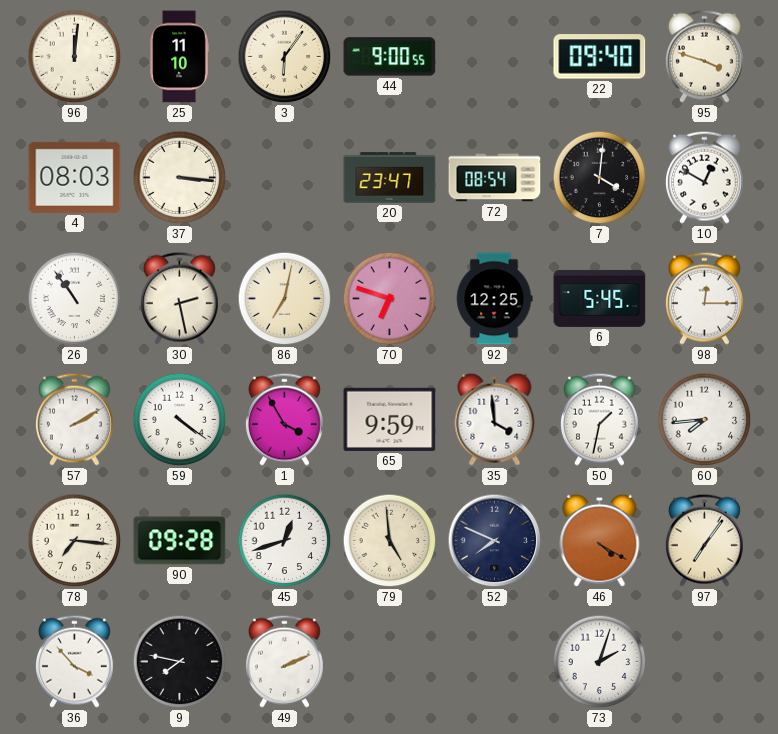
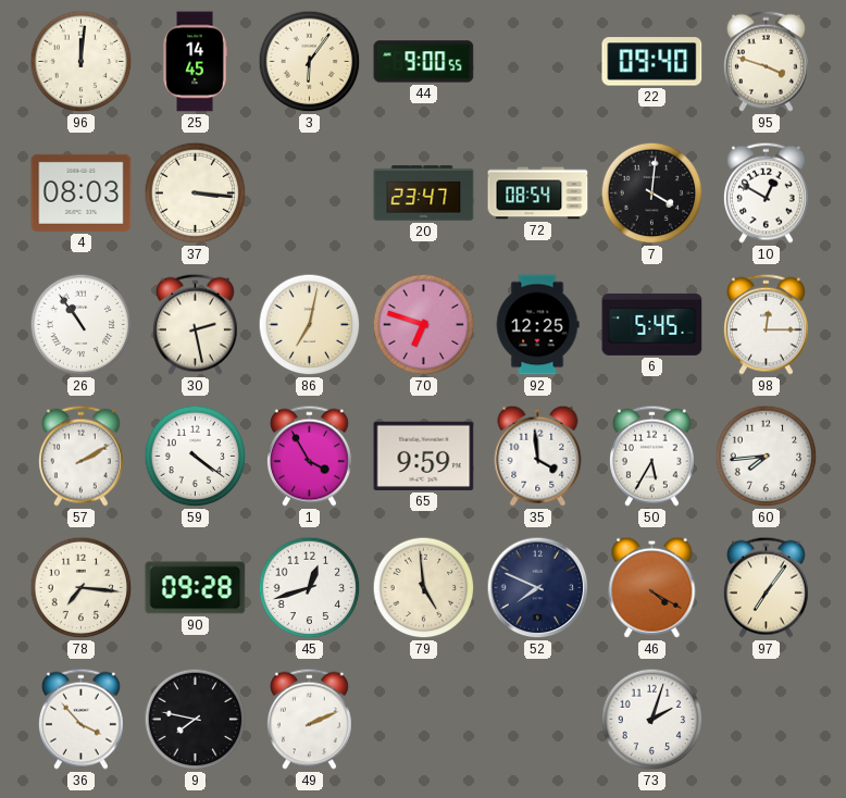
25: 11:10 -> 14:45 (195, 62)
50: 1:32 -> 5:35 (651, 456)
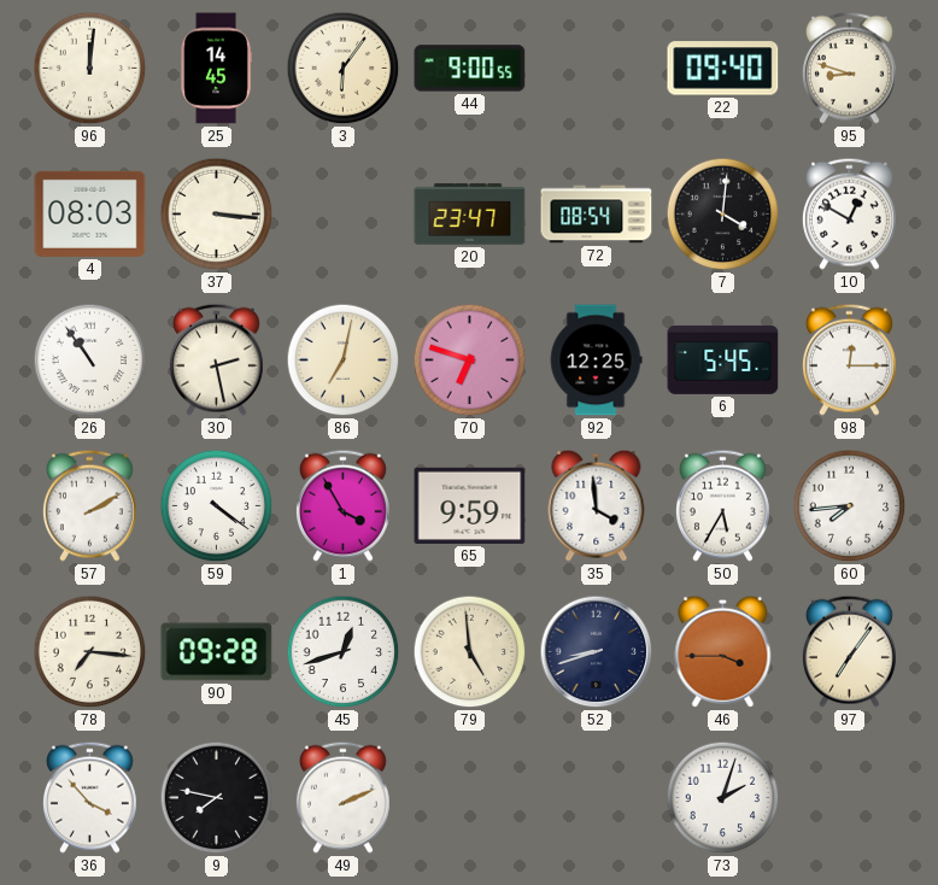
95: 3:48 -> 8:48 (849, 68)
52: 7:49 -> 8:42 (597, 652)
46: 4:20 -> 3:45 (723, 651)
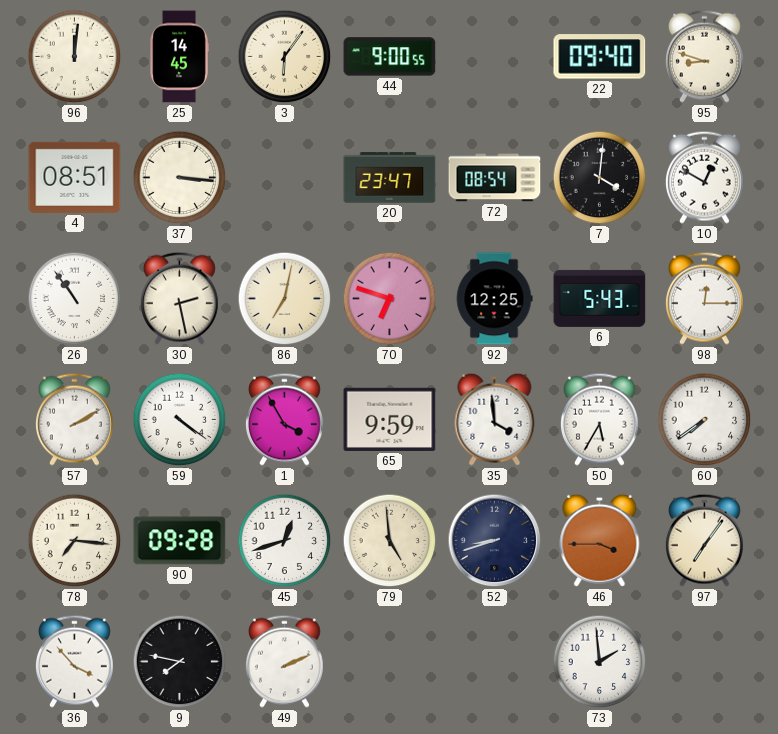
4: 08:03 -> 08:51 (75, 177)
6: 5:45 -> 5:43 (600, 298)
60: 7:44 -> 7:39 (705, 420)
73: 2:03 -> 1:59 (600, 662)
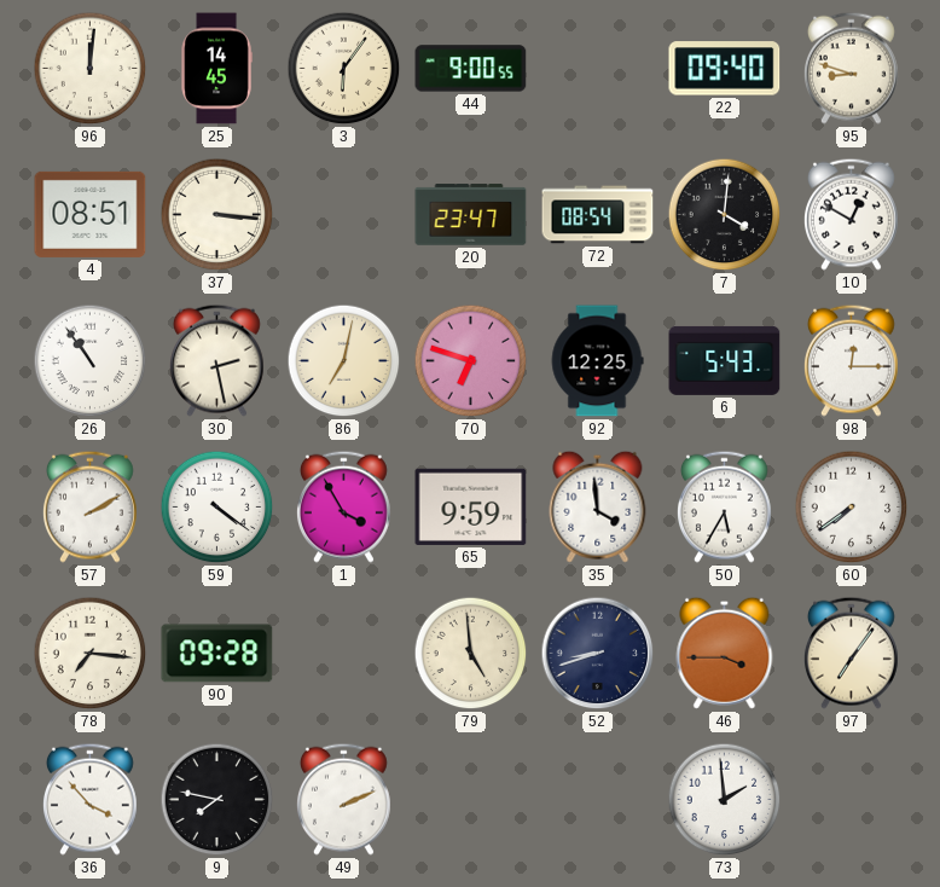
45: 12:42 -> none (285, 541)
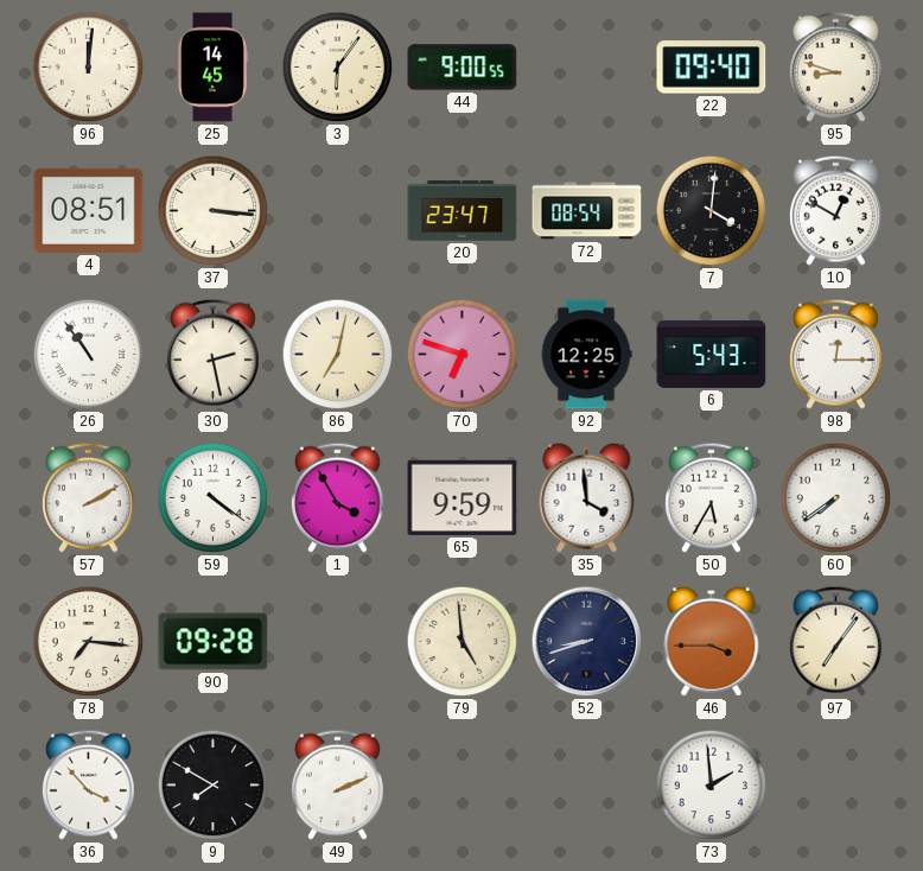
9: 7:47 -> 7:50 (214, 786)
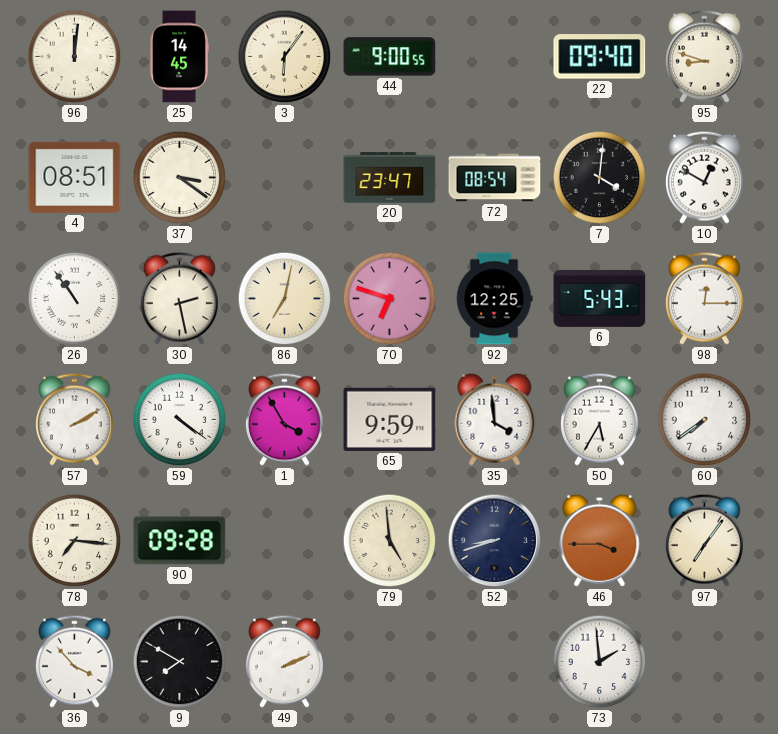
37: 3:16 -> 3:21 (180, 178)
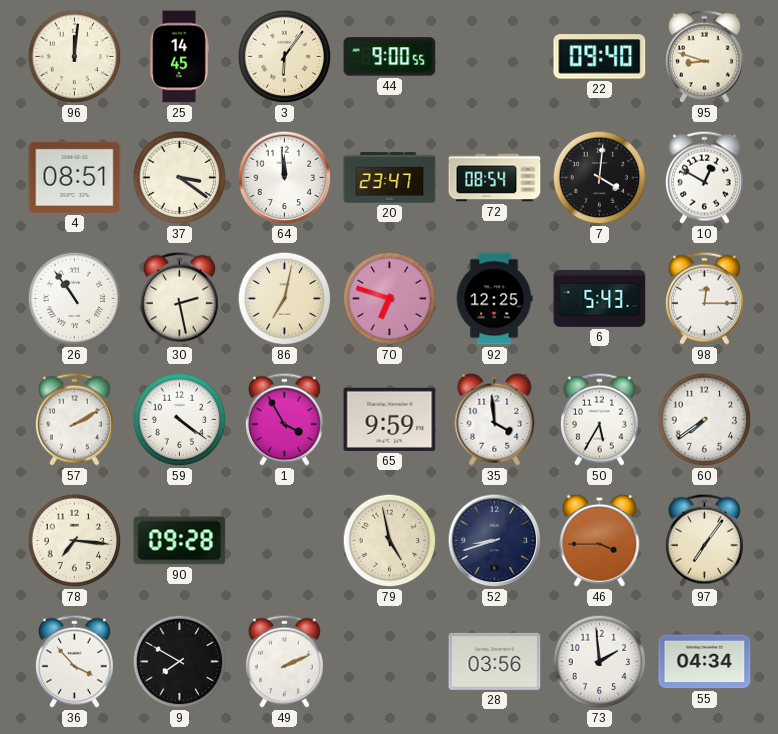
64: none -> 11:59 (285, 178)
79: 4:59 -> 4:58 (390, 541)
28: none -> 03:56 (495, 661)
55: none -> 04:34 (705, 662)
